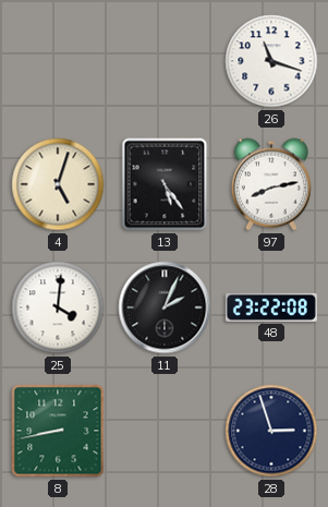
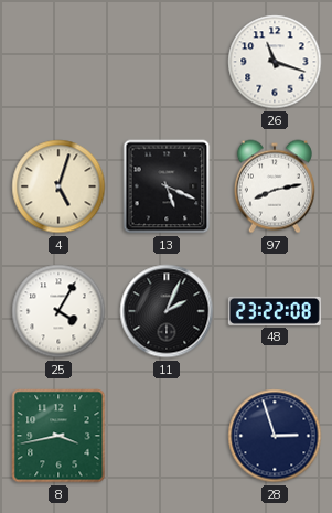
13: 5:24 -> 5:19 (167, 186)
25: 4:01 -> 4:05 (58, 311)
8: 8:43 -> 3:43 (58, 436)
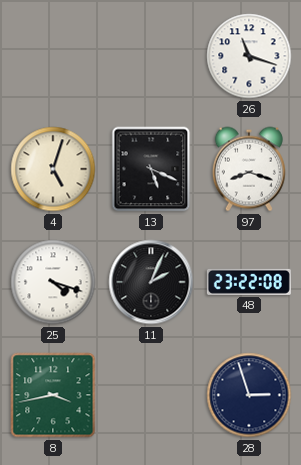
97: 8:13 -> 8:18 (249, 169)
25: 4:05 -> 4:18 (53, 282)
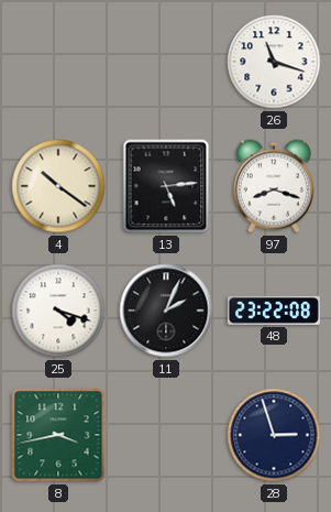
4: 5:03 -> 10:21 (58, 186)
13: 5:19 -> 5:14 (166, 186)
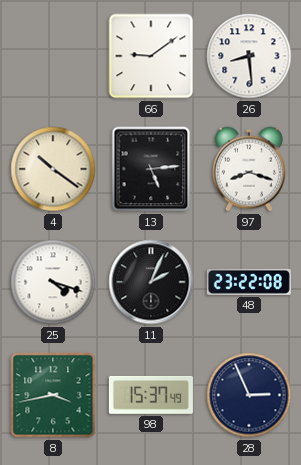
66: none -> 9:09 (151, 56)
26: 11:18 -> 8:29 (249, 56)
98: none -> 15:37 (151, 395)
28: 2:57 -> 2:56 (249, 395)
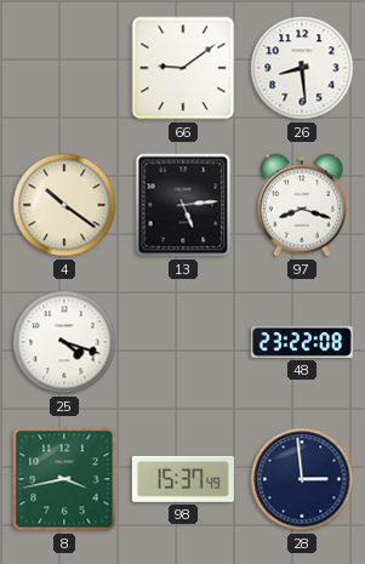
11: 2:04 -> none (151, 282)
28: 2:56 -> 2:59 (302, 479)
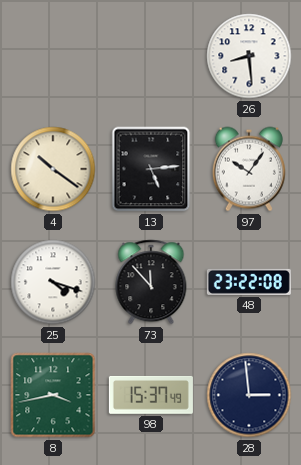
66: 9:09 -> none (183, 68)
97: 8:18 -> 10:06 (249, 169)
73: none -> 11:53 (151, 282)
